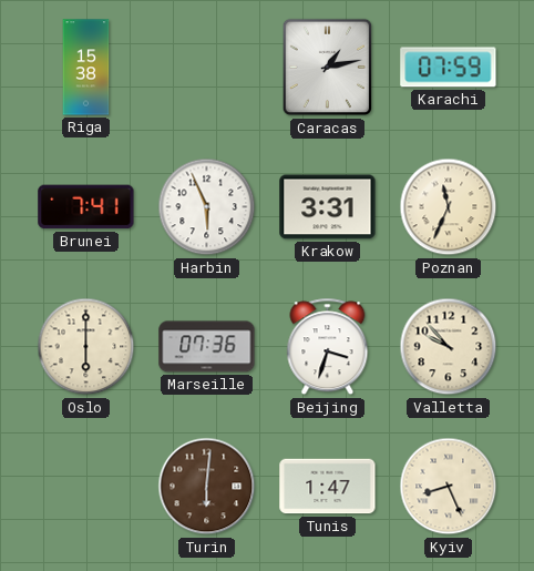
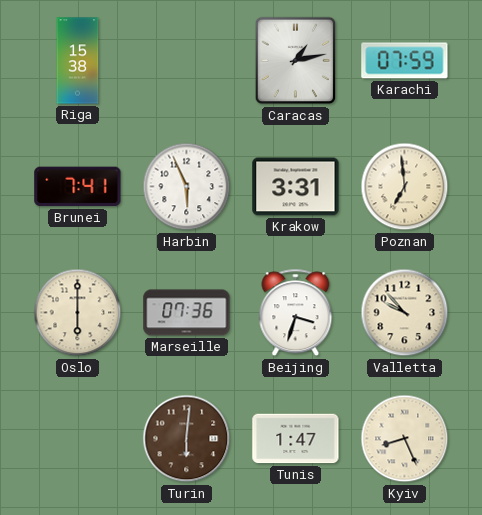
Poznan: 11:34 -> 6:59 (405, 187)
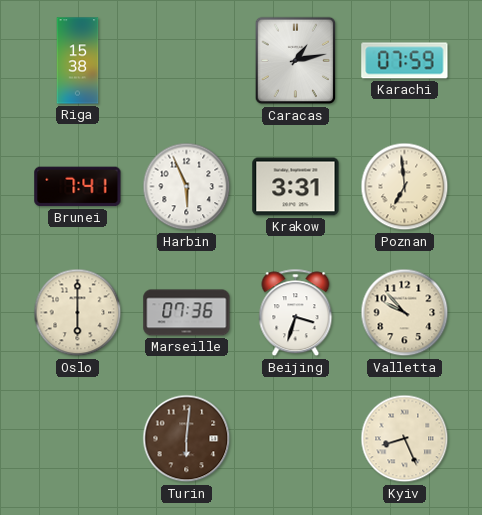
Tunis: 1:47 -> none (296, 439)
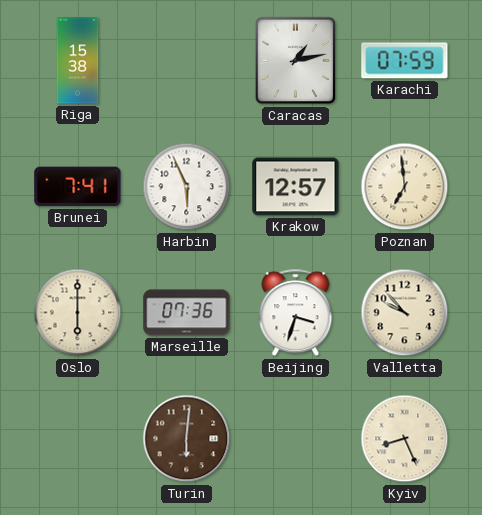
Krakow: 3:31 -> 12:57 (296, 187)
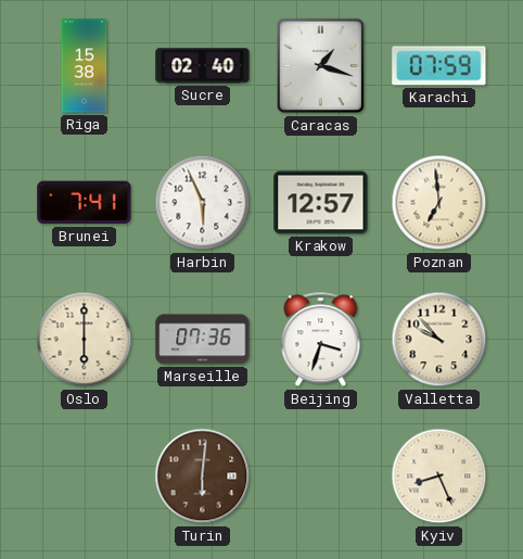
Sucre: none -> 02:40 (203, 66)
Caracas: 1:13 -> 1:18 (321, 66)
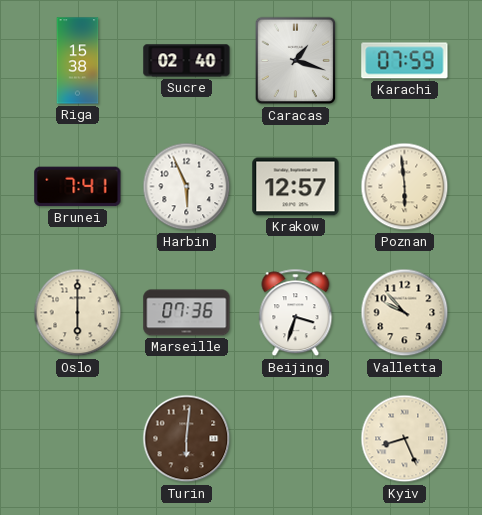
Poznan: 6:59 -> 5:59 (405, 187)
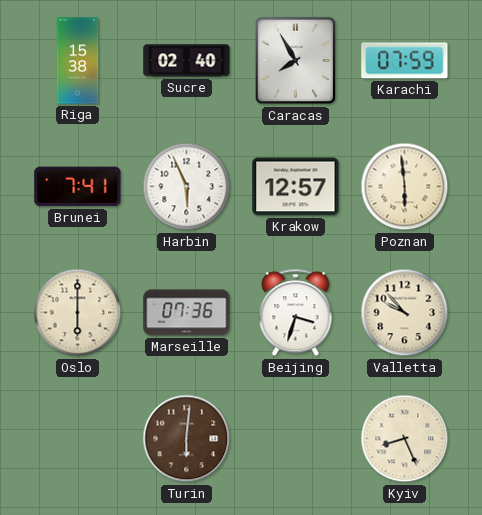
Caracas: 1:18 -> 7:55 (296, 61)
